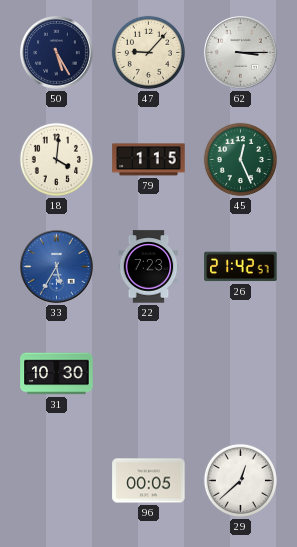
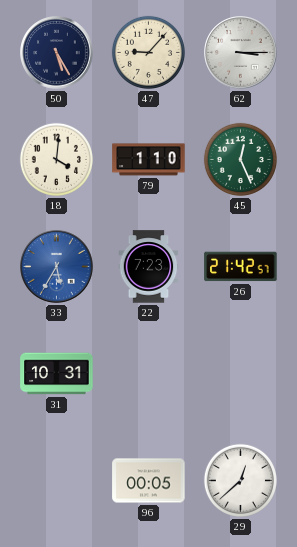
79: 1:15 -> 1:10 (149, 160)
31: 10:30 -> 10:31 (57, 374)
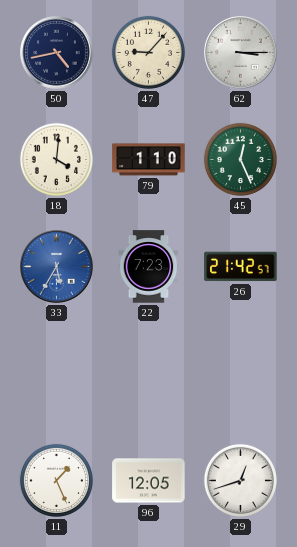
50: 5:25 -> 4:43 (57, 53)
31: 10:31 -> none (57, 374)
11: none -> 1:26 (56, 480)
96: 00:05 -> 12:05 (149, 481)
29: 12:38 -> 12:42 (240, 480)
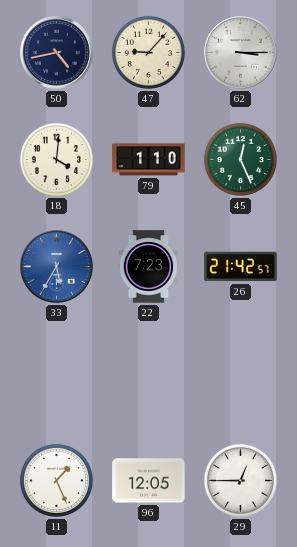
29: 12:42 -> 12:45 (240, 480)
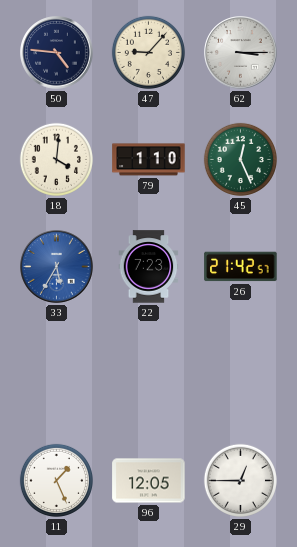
50: 4:43 -> 4:46 (57, 53)
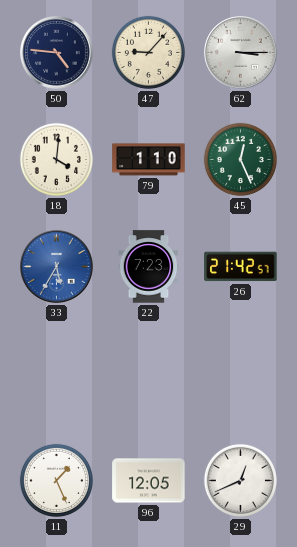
29: 12:45 -> 12:41 (240, 480)
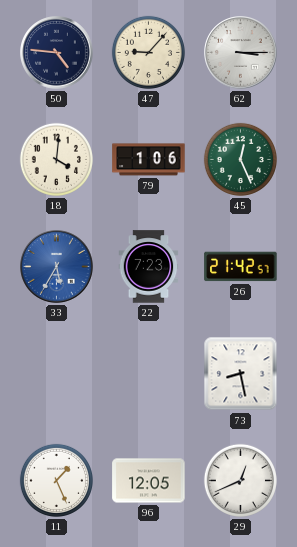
79: 1:10 -> 1:06 (149, 160)
73: none -> 8:28 (241, 374)
